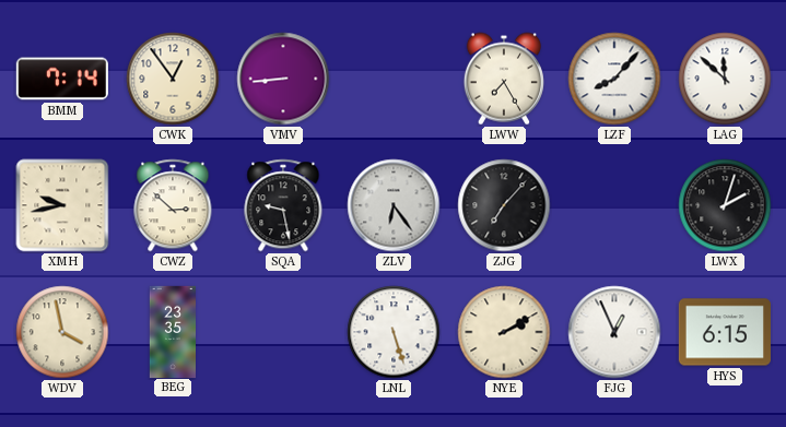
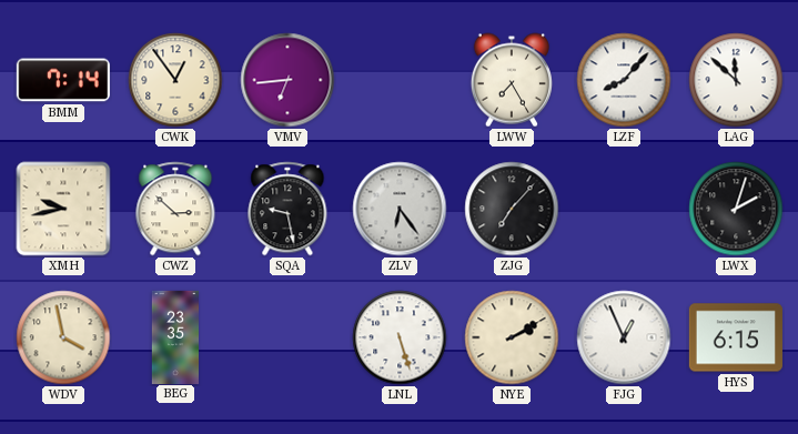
VMV: 8:44 -> 6:44 (287, 80)
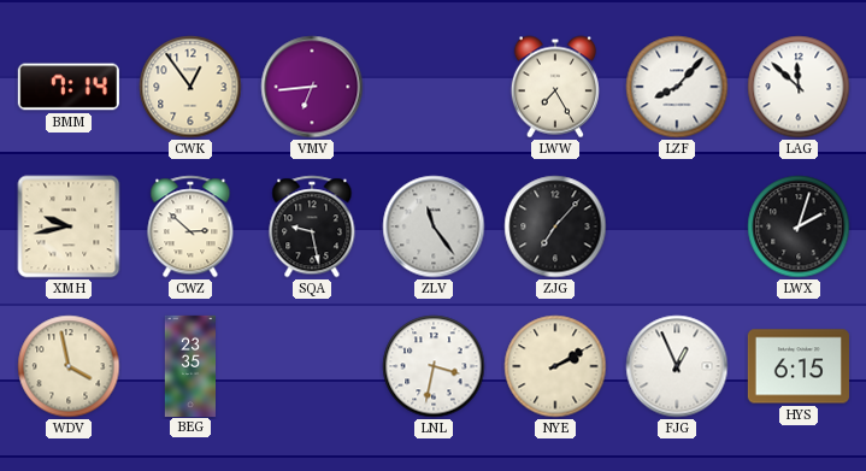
ZLV: 6:24 -> 11:24 (434, 226)
LNL: 5:27 -> 3:32 (434, 366)
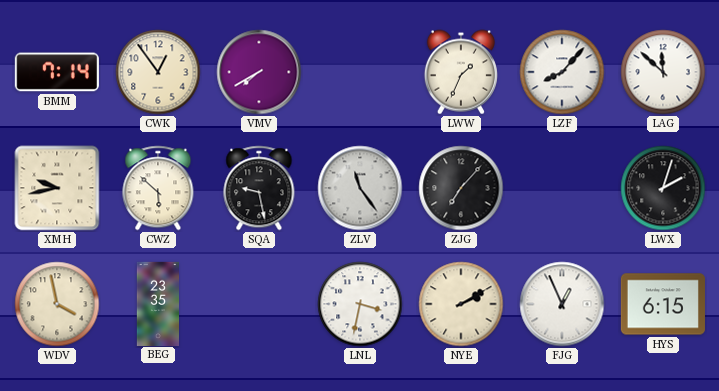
VMV: 6:44 -> 7:40 (259, 72)
LWW: 7:25 -> 1:34 (461, 72)
CWZ: 2:52 -> 5:52 (158, 188)
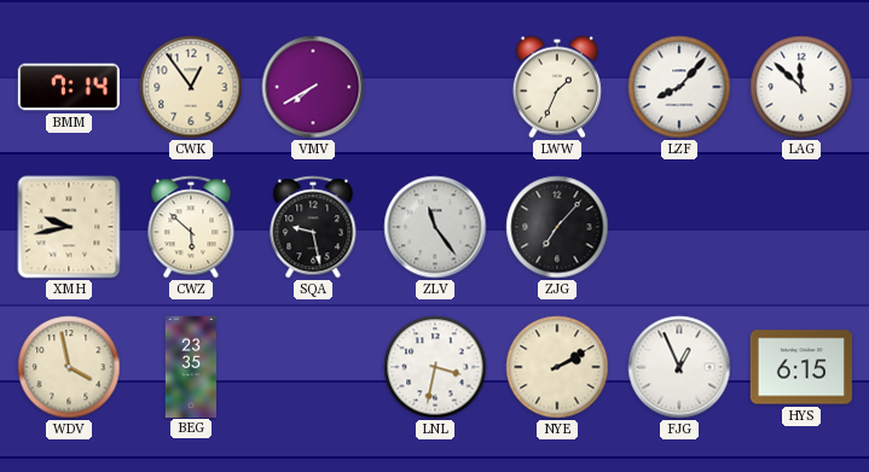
LWX: 2:03 -> none (663, 188)
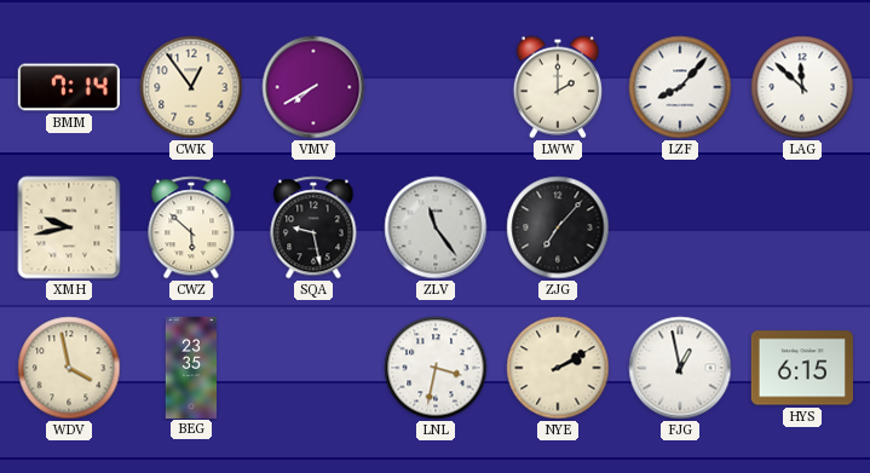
LWW: 1:34 -> 2:00 (558, 87)
FJG: 12:56 -> 12:58 (680, 368)
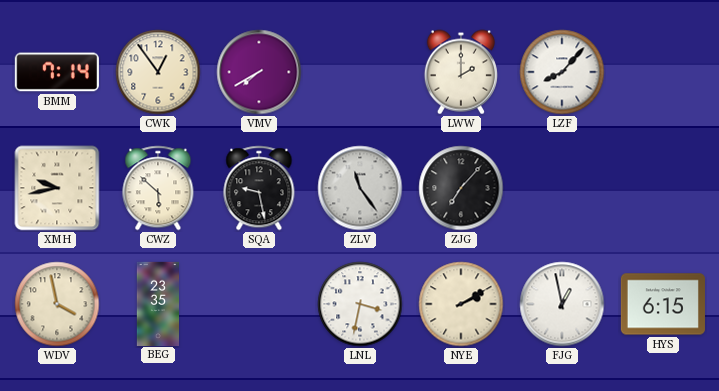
LAG: 11:52 -> none (802, 87)
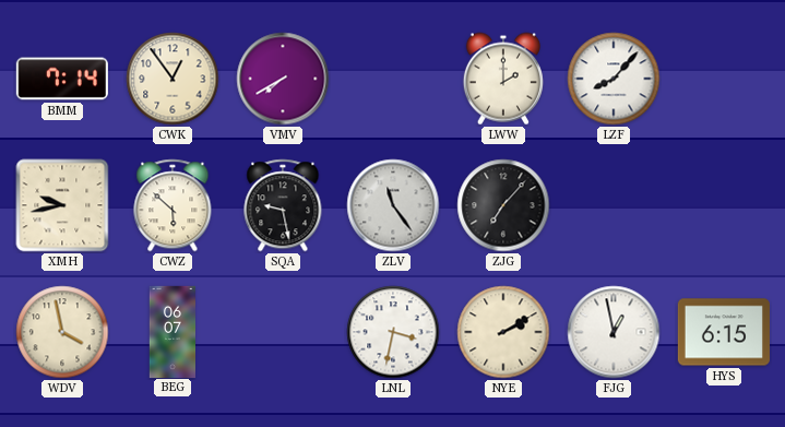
BEG: 23:35 -> 06:07 (171, 331)
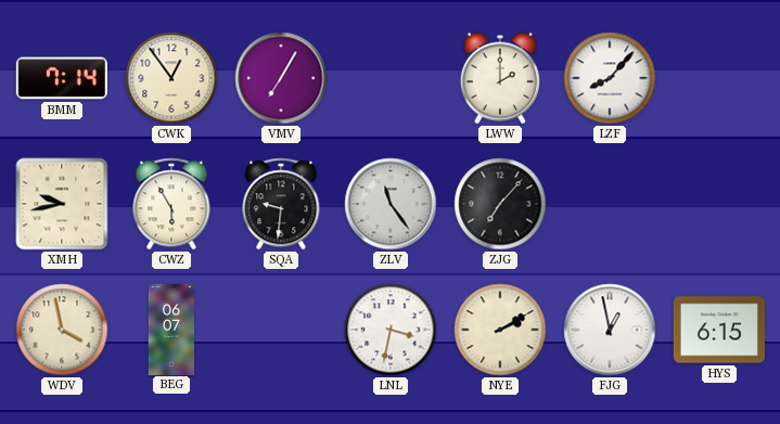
VMV: 7:40 -> 7:05 (281, 78)
CWZ: 5:52 -> 5:55 (171, 204)
SQA: 9:28 -> 9:31 (281, 204)
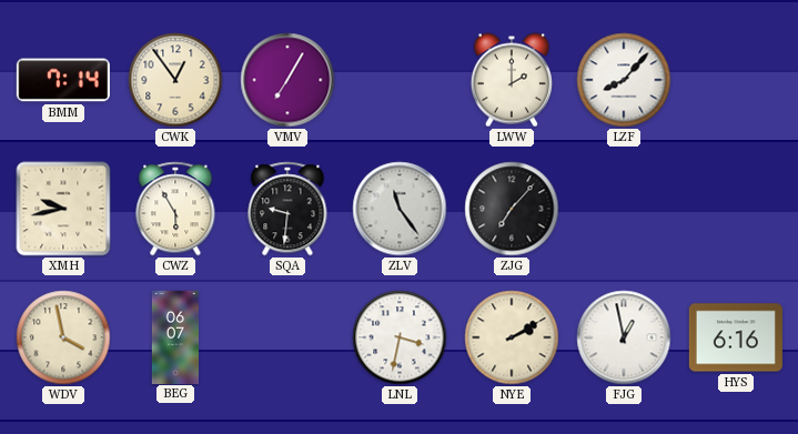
HYS: 6:15 -> 6:16 (736, 337)
